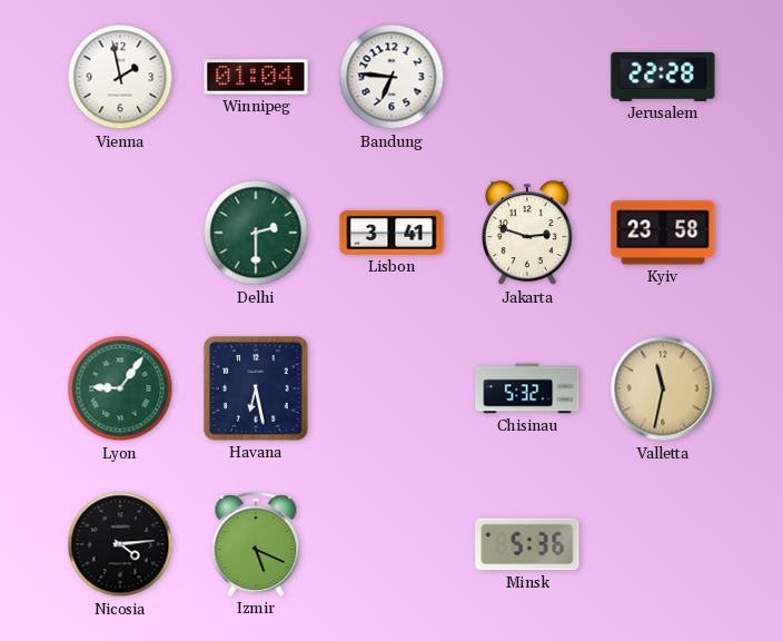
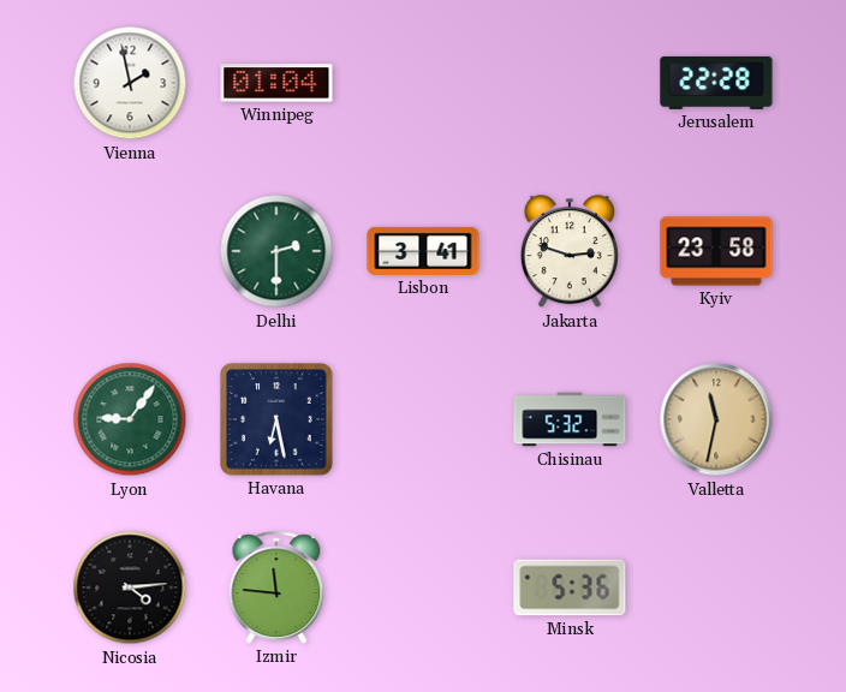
Bandung: 6:46 -> none (391, 77)
Izmir: 5:19 -> 11:46 (276, 587)
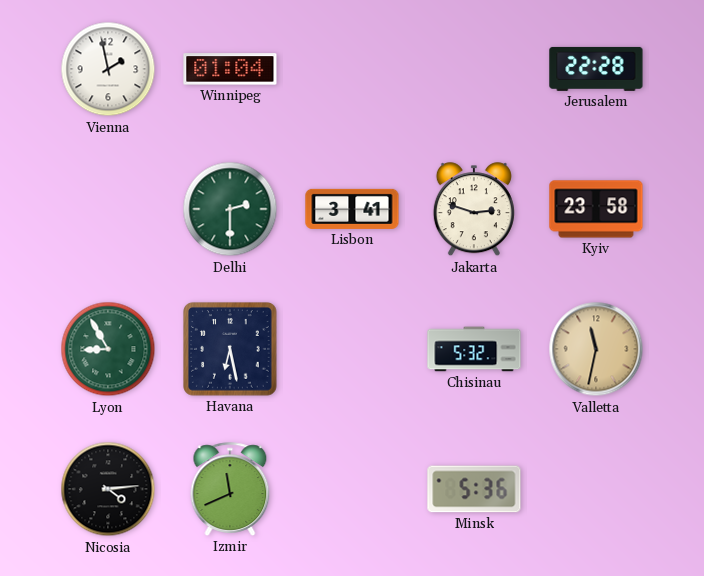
Lyon: 9:06 -> 8:55 (108, 349)
Izmir: 11:46 -> 11:41 (230, 489)
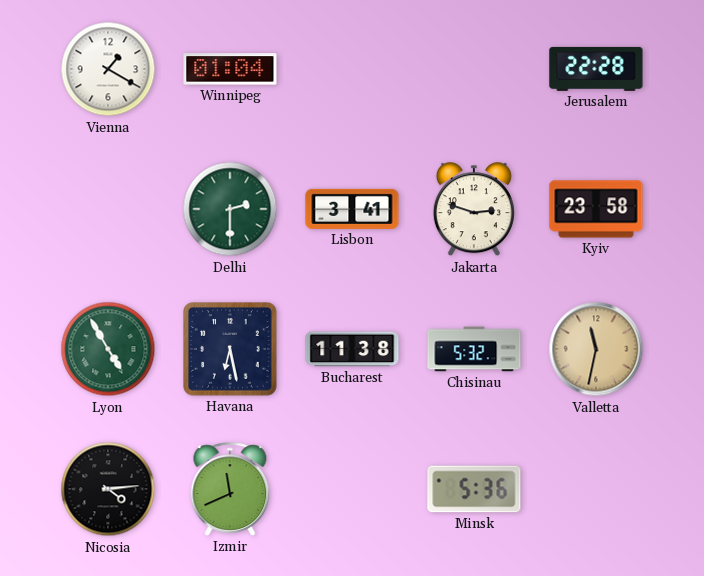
Vienna: 1:58 -> 1:20 (108, 69)
Lyon: 8:55 -> 4:55 (108, 349)
Bucharest: none -> 11:38 (352, 349)
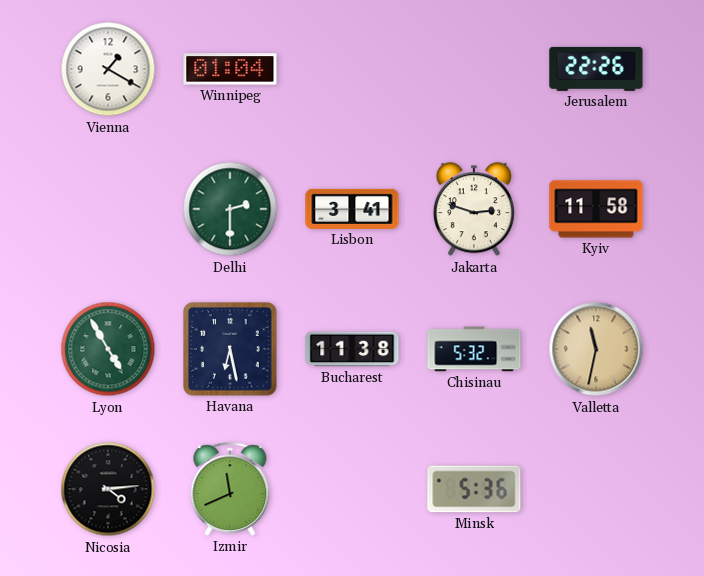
Jerusalem: 22:28 -> 22:26 (596, 69)
Kyiv: 23:58 -> 11:58 (596, 209)
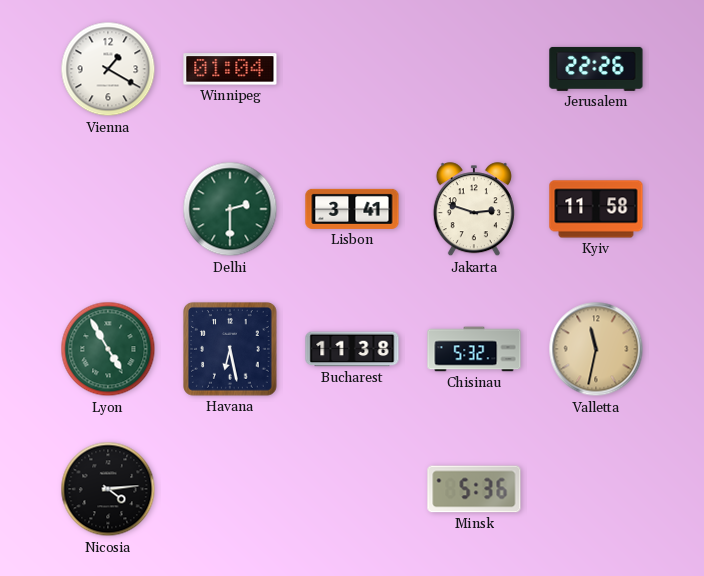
Izmir: 11:41 -> none (230, 489)
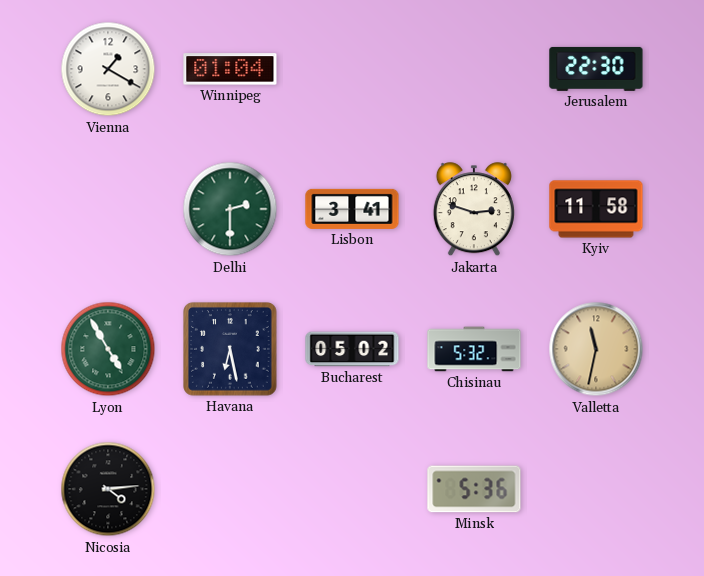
Jerusalem: 22:26 -> 22:30 (596, 69)
Bucharest: 11:38 -> 05:02 (352, 349)
